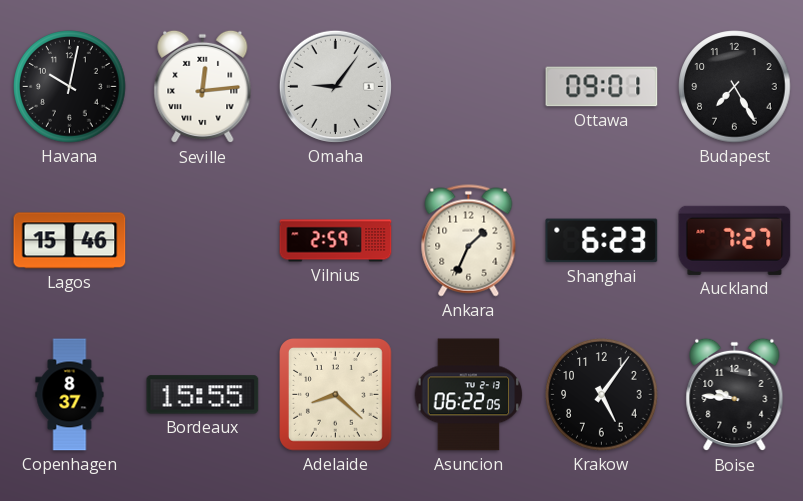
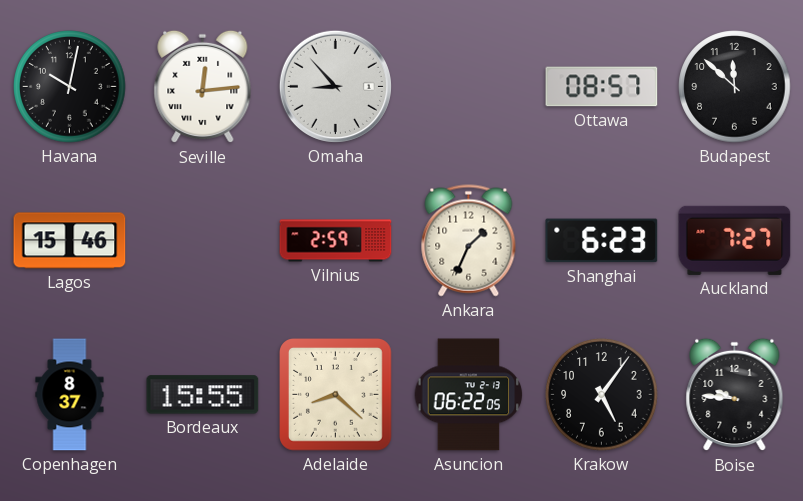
Omaha: 9:06 -> 8:53 (335, 86)
Ottawa: 09:01 -> 08:57 (602, 87)
Budapest: 7:25 -> 11:52 (735, 87)
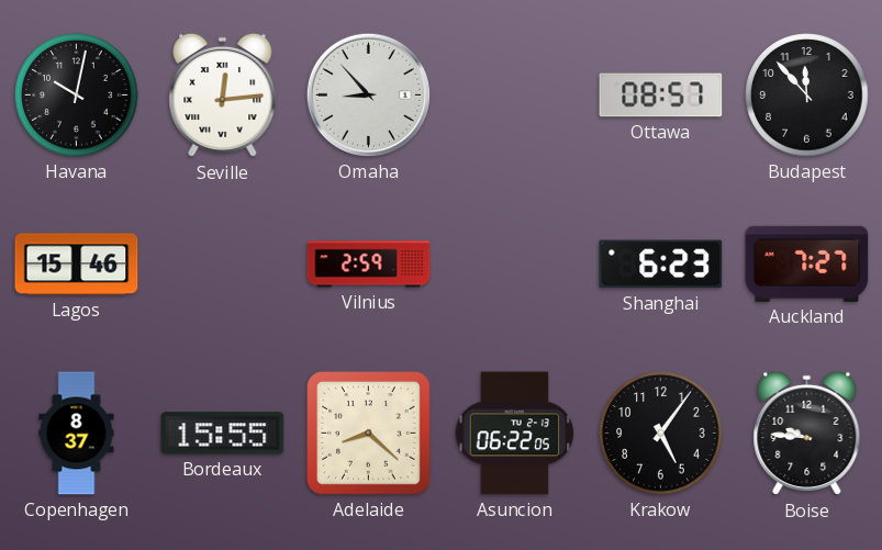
Budapest: 11:52 -> 11:53 (807, 96)
Ankara: 1:34 -> none (469, 241)
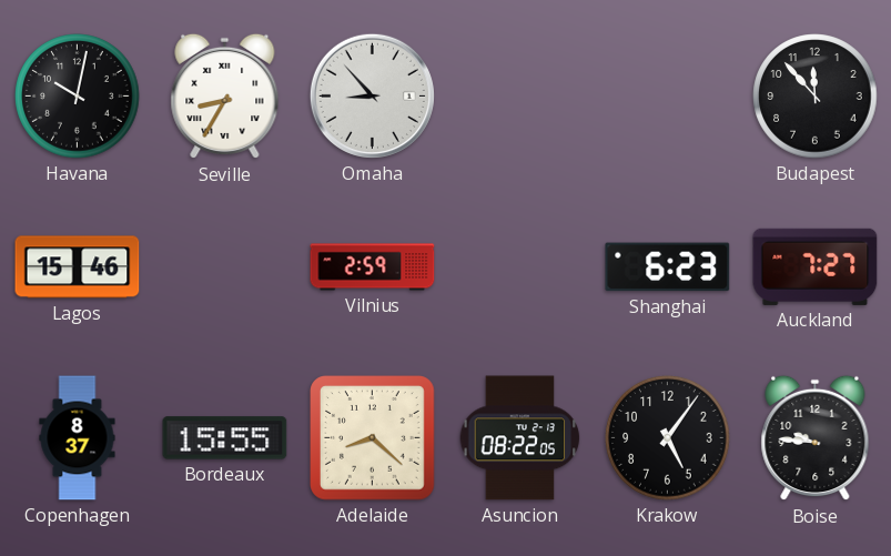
Seville: 12:14 -> 8:35 (225, 97)
Ottawa: 08:57 -> none (661, 96)
Asuncion: 06:22 -> 08:22 (520, 438)
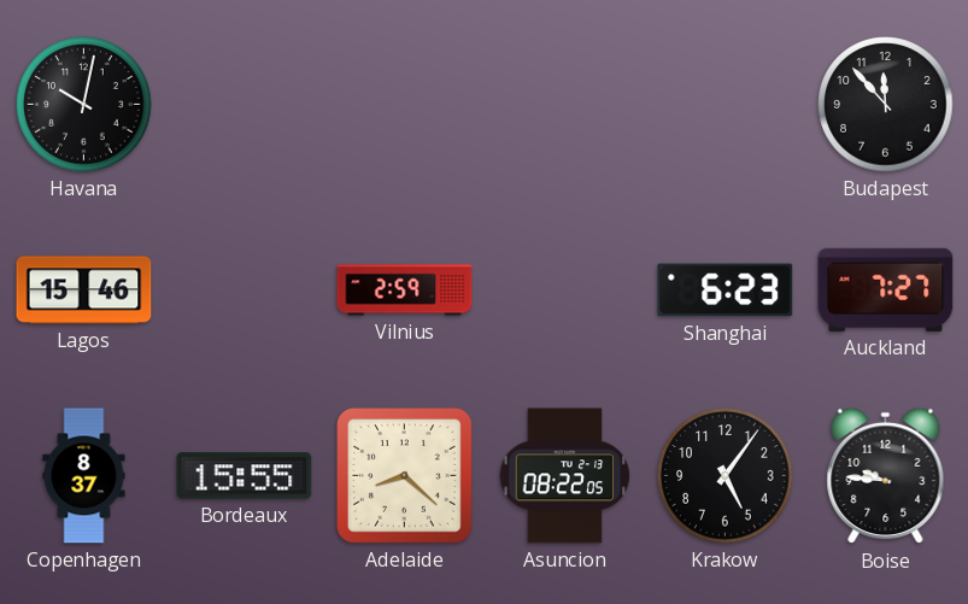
Seville: 8:35 -> none (225, 97)
Omaha: 8:53 -> none (372, 95)
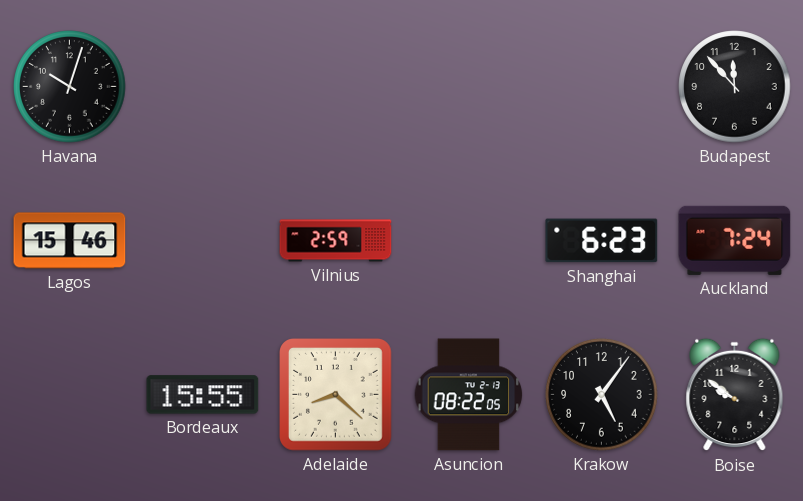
Havana: 10:02 -> 10:03 (70, 87)
Auckland: 7:27 -> 7:24 (735, 240)
Copenhagen: 8:37 -> none (84, 476)
Boise: 9:46 -> 9:51 (735, 395)
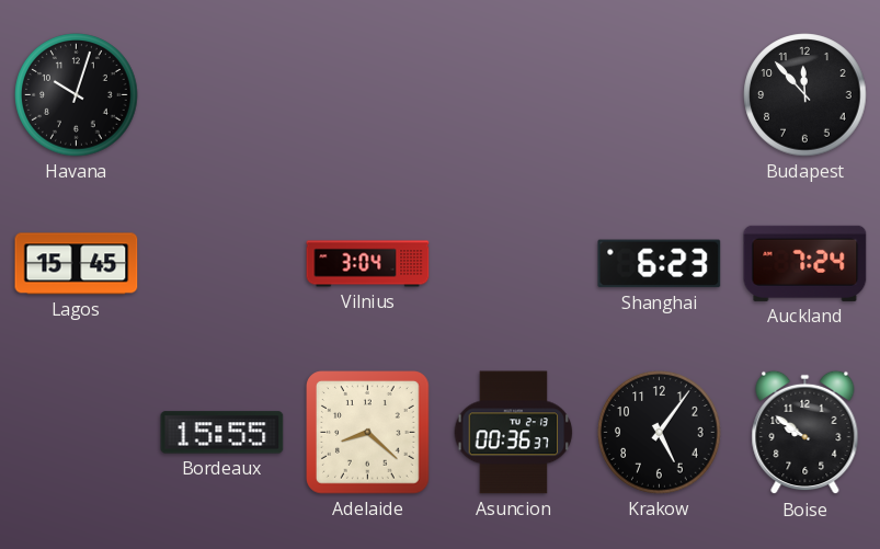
Lagos: 15:46 -> 15:45 (77, 264)
Vilnius: 2:59 -> 3:04 (368, 264)
Asuncion: 08:22 -> 00:36 (514, 433)
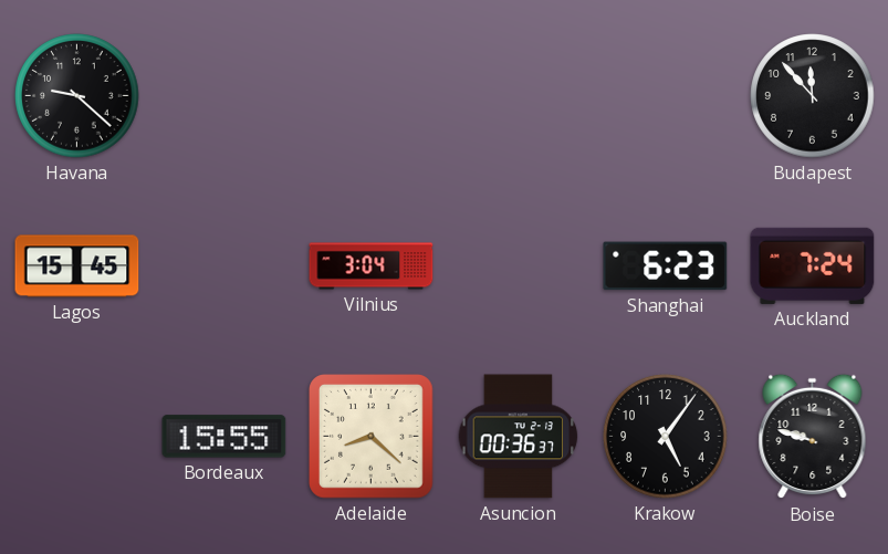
Havana: 10:03 -> 9:22 (77, 96)
Boise: 9:51 -> 9:48 (813, 437)
